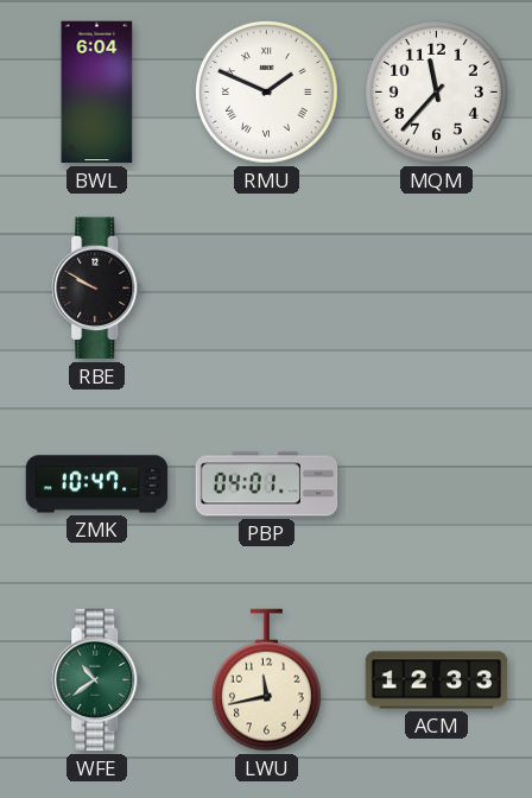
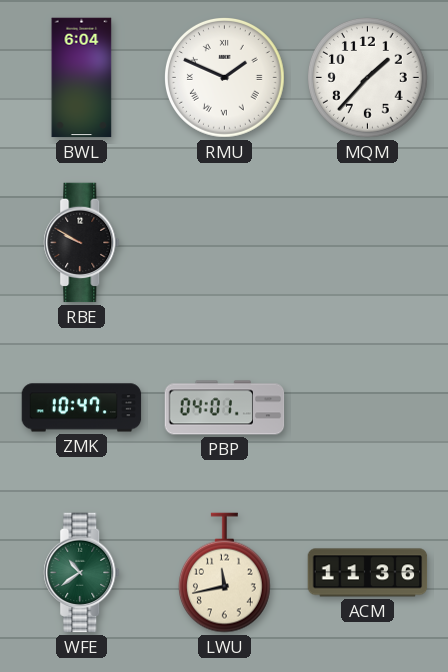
MQM: 11:37 -> 1:37 (368, 78)
ACM: 12:33 -> 11:36 (368, 573)
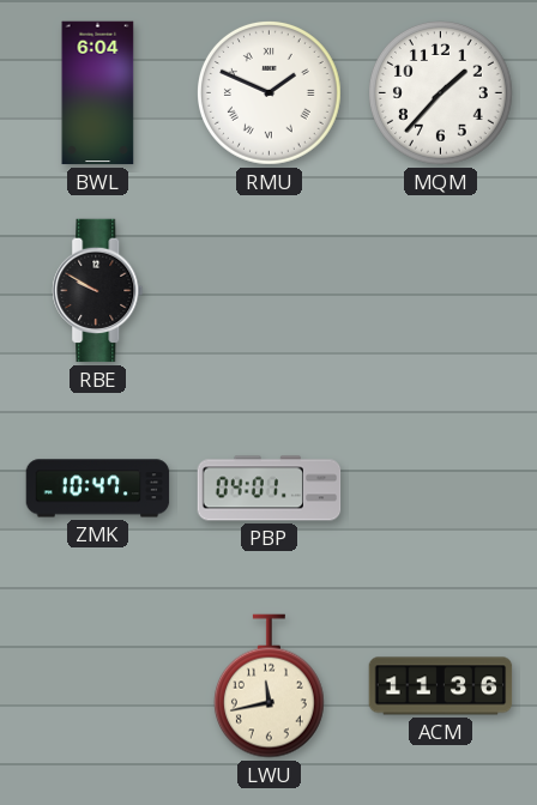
WFE: 10:39 -> none (82, 573)
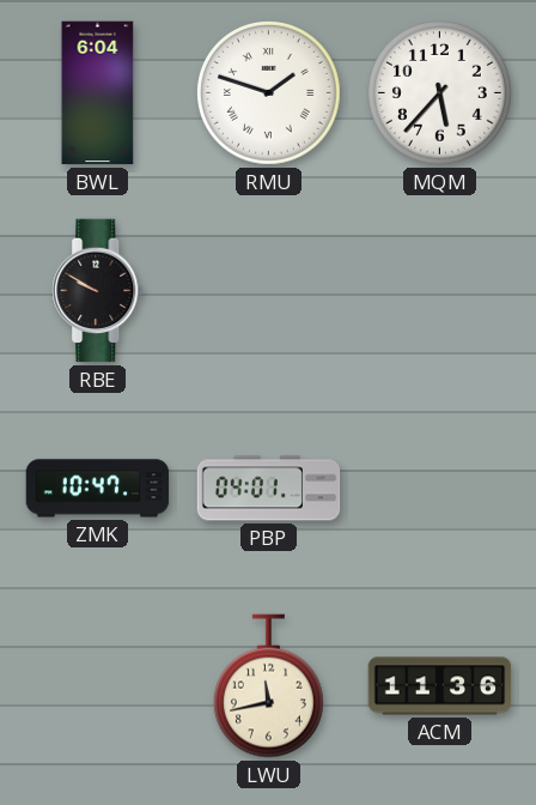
RMU: 1:49 -> 1:48 (269, 93)
MQM: 1:37 -> 5:37 (440, 93)
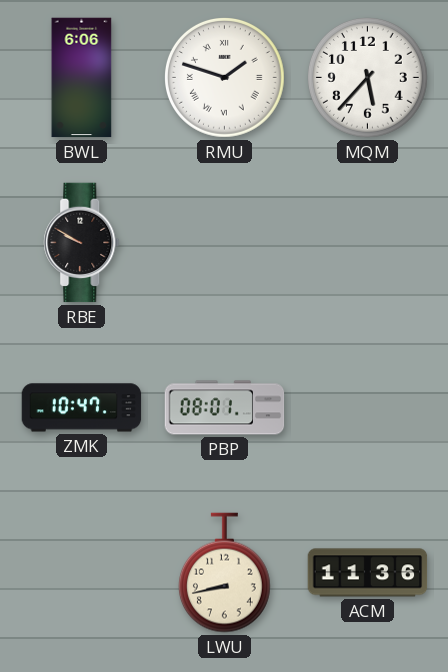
BWL: 6:04 -> 6:06 (82, 78)
PBP: 04:01 -> 08:01 (225, 408)
LWU: 11:43 -> 8:43 (224, 573)
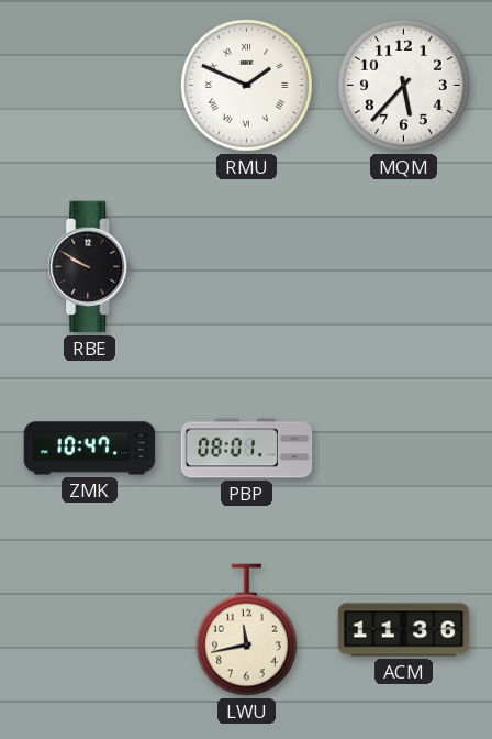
BWL: 6:06 -> none (82, 78)
RMU: 1:48 -> 1:49 (247, 86)
LWU: 8:43 -> 11:43 (246, 630)
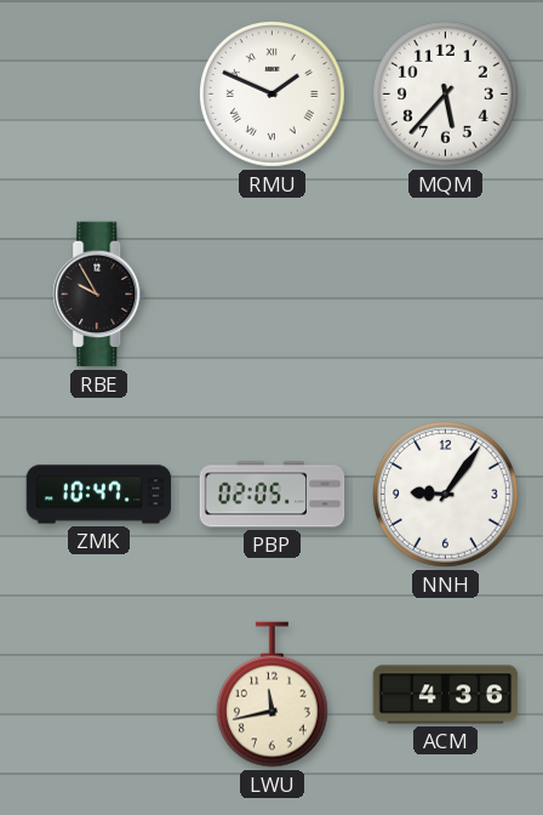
RBE: 9:50 -> 9:55 (99, 295)
PBP: 08:01 -> 02:05 (273, 495)
NNH: none -> 9:06 (446, 495)
ACM: 11:36 -> 4:36 (446, 695)
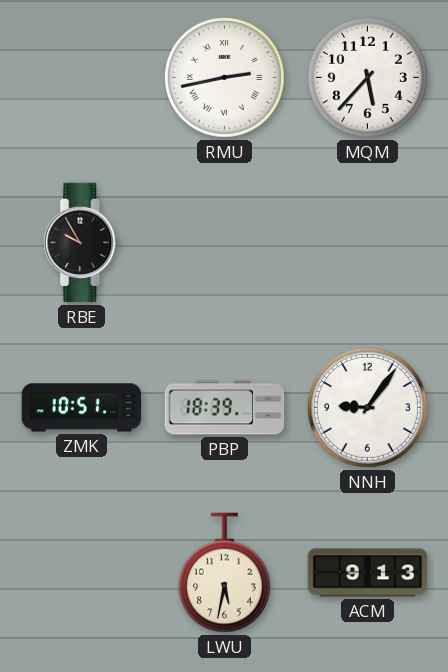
RMU: 1:49 -> 2:43 (225, 78)
ZMK: 10:47 -> 10:51 (82, 408)
PBP: 02:05 -> 18:39 (225, 408)
LWU: 11:43 -> 5:32 (224, 573)
ACM: 4:36 -> 9:13 (368, 573)
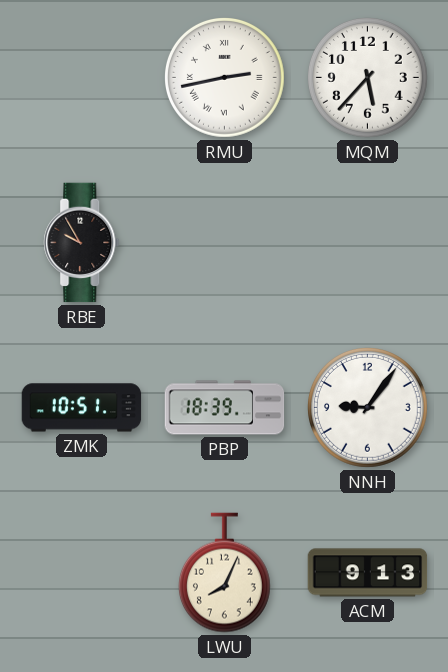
LWU: 5:32 -> 8:04 (224, 573)
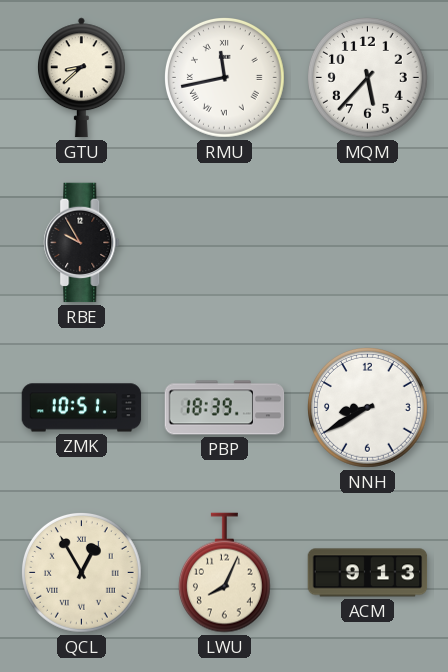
GTU: none -> 8:38 (81, 78)
RMU: 2:43 -> 11:43 (225, 78)
NNH: 9:06 -> 8:40 (368, 408)
QCL: none -> 12:55 (82, 573)
